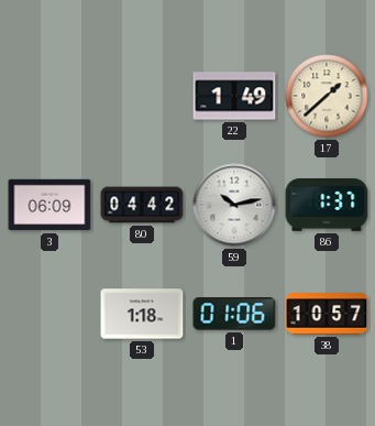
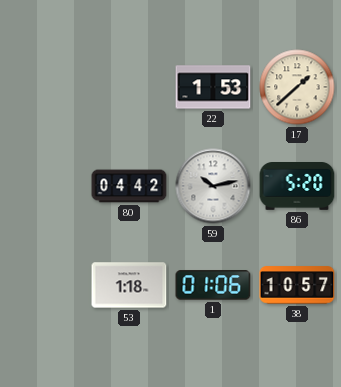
22: 1:49 -> 1:53 (213, 87)
3: 06:09 -> none (49, 205)
86: 1:37 -> 5:20 (297, 187)
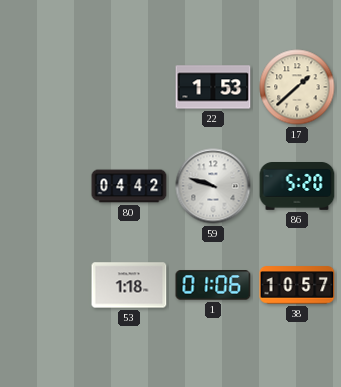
59: 10:13 -> 9:48 (213, 186)
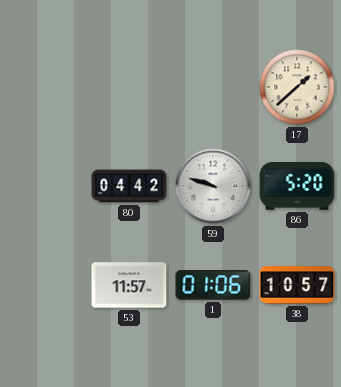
22: 1:53 -> none (213, 87)
53: 1:18 -> 11:57 (129, 285)
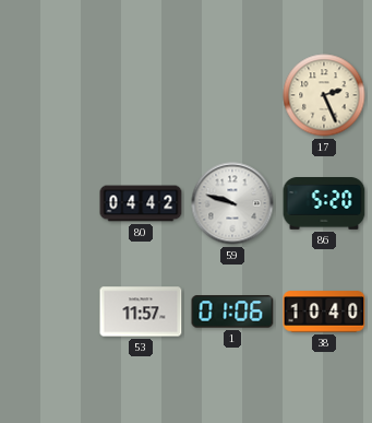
17: 1:38 -> 2:26 (324, 95)
38: 10:57 -> 10:40 (324, 312)
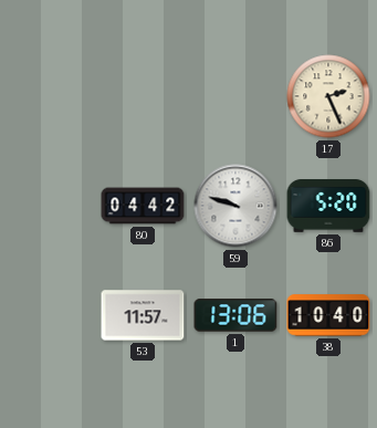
1: 01:06 -> 13:06 (235, 315)
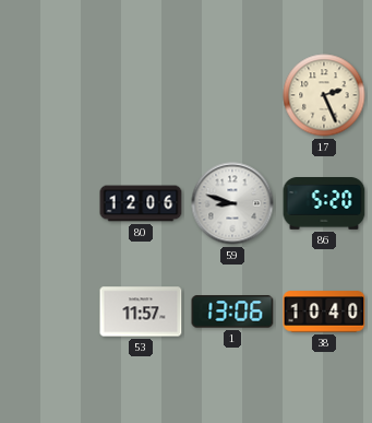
80: 04:42 -> 12:06 (141, 203)
59: 9:48 -> 8:48 (232, 203)
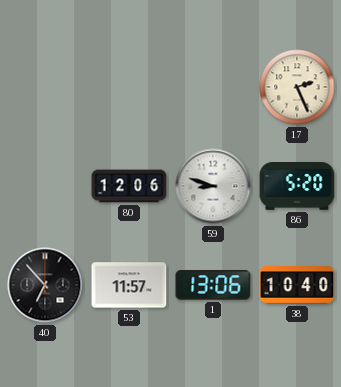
40: none -> 6:53 (45, 285)
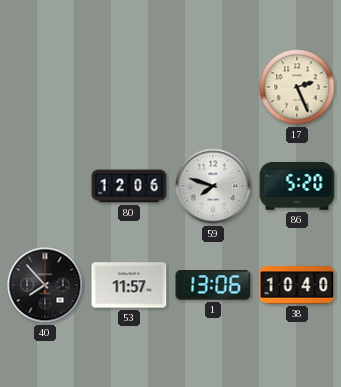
59: 8:48 -> 7:48 (213, 186)
40: 6:53 -> 7:53 (45, 285)
